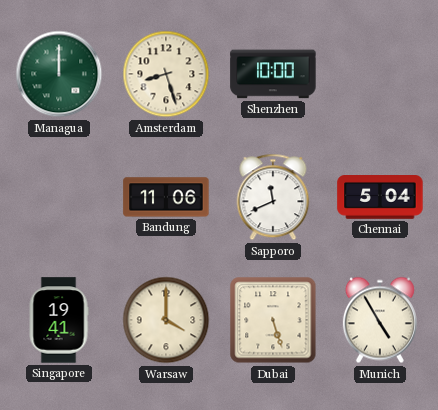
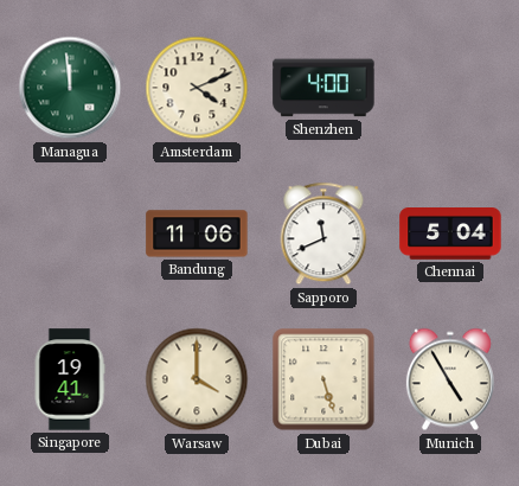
Managua: 12:00 -> 11:59 (70, 88)
Amsterdam: 8:27 -> 4:11 (197, 88)
Shenzhen: 10:00 -> 4:00 (323, 88)
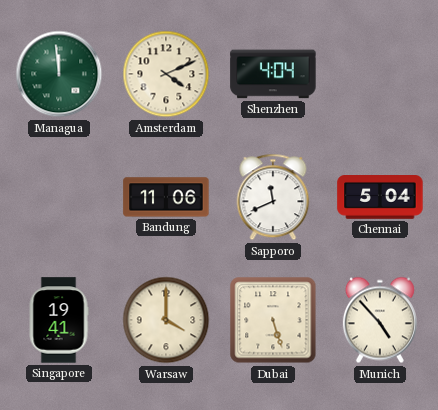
Shenzhen: 4:00 -> 4:04 (273, 74)
Munich: 4:55 -> 4:53 (380, 320)
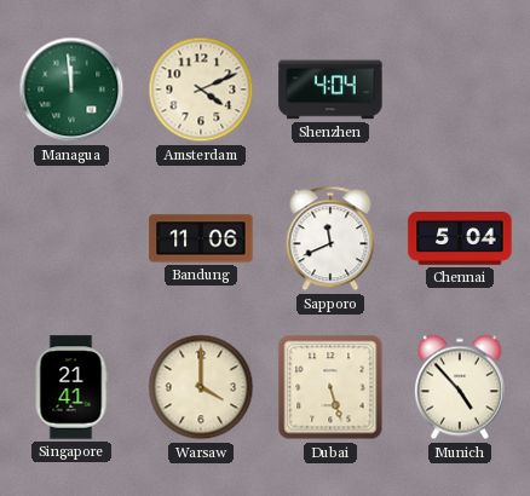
Singapore: 19:41 -> 21:41 (71, 387)
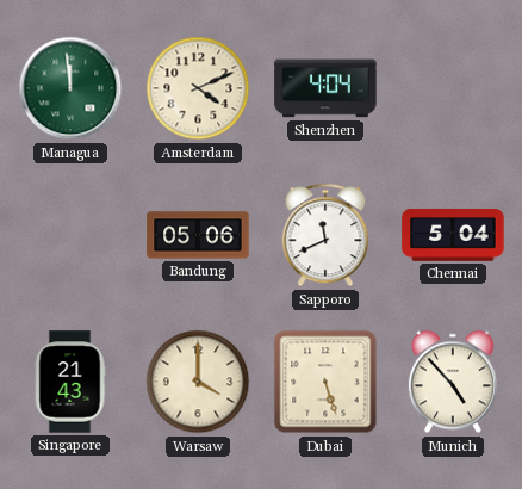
Bandung: 11:06 -> 05:06 (198, 235)
Singapore: 21:41 -> 21:43 (70, 382)
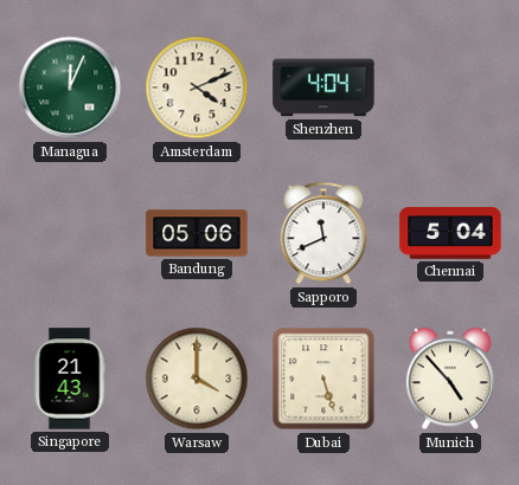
Managua: 11:59 -> 12:04 (70, 88)
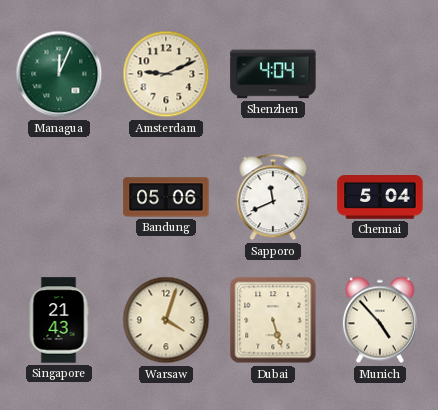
Amsterdam: 4:11 -> 9:11 (166, 74)
Warsaw: 4:00 -> 4:03 (166, 320)
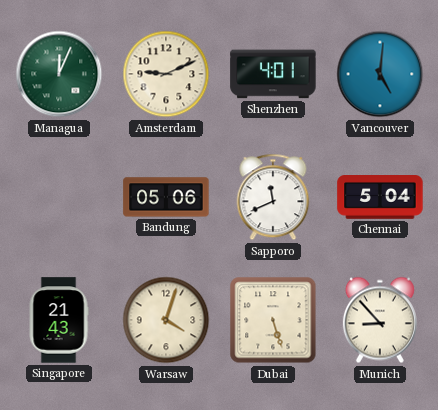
Shenzhen: 4:04 -> 4:01 (273, 74)
Vancouver: none -> 5:01 (380, 74)
Munich: 4:53 -> 8:53 (380, 320)
